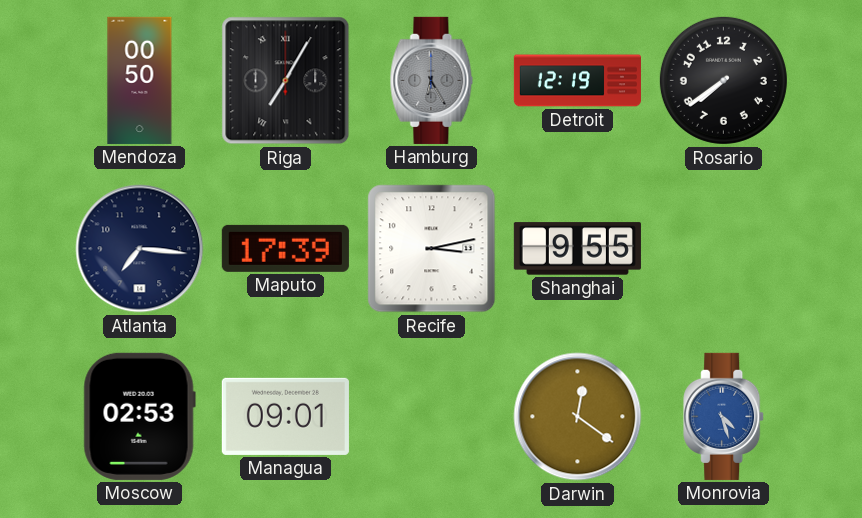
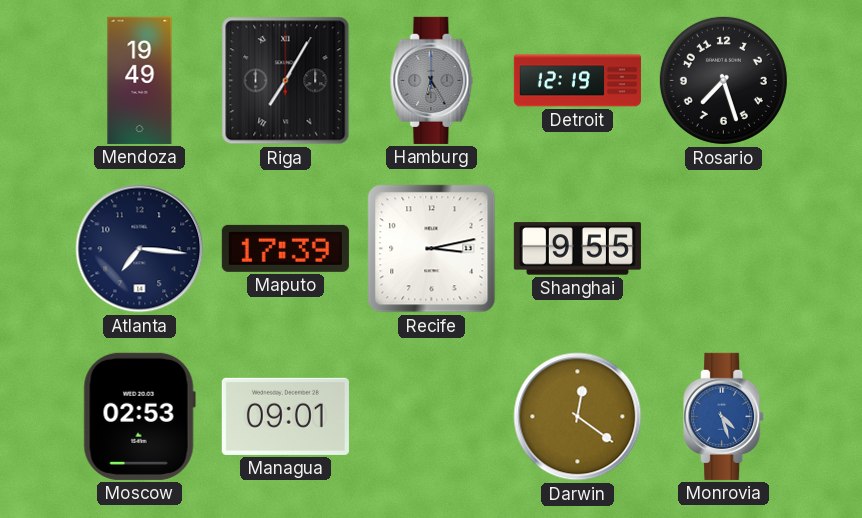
Mendoza: 00:50 -> 19:49 (140, 80)
Rosario: 7:39 -> 7:27 (723, 80)
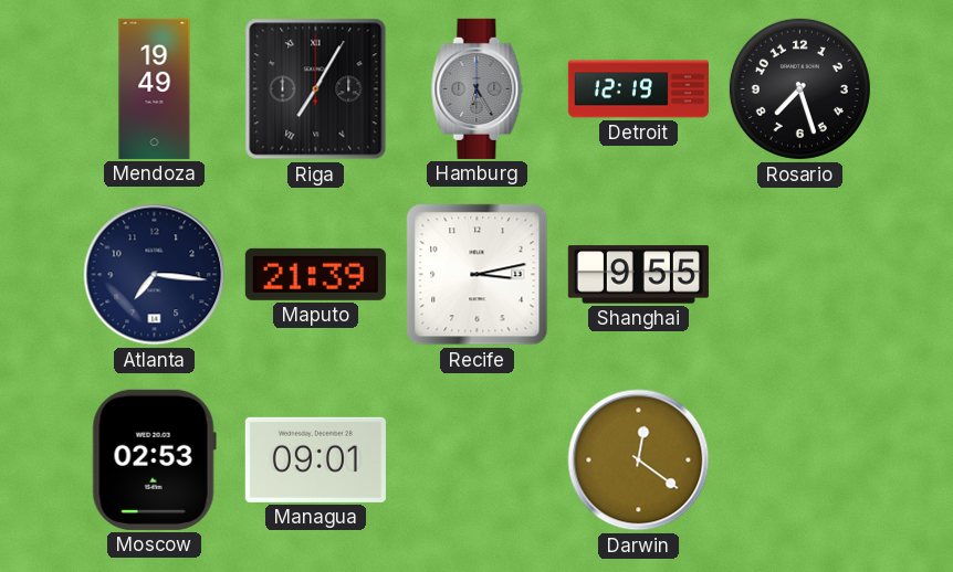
Maputo: 17:39 -> 21:39 (315, 274)
Monrovia: 4:27 -> none (724, 416)
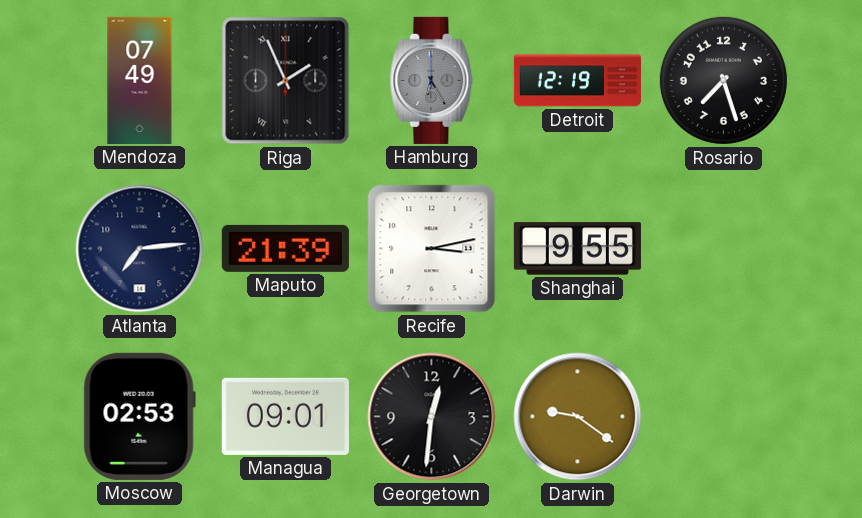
Mendoza: 19:49 -> 07:49 (140, 80)
Riga: 7:05 -> 1:56 (286, 81)
Atlanta: 7:16 -> 7:14 (140, 249)
Georgetown: none -> 12:31 (432, 417)
Darwin: 12:21 -> 9:21 (578, 417)
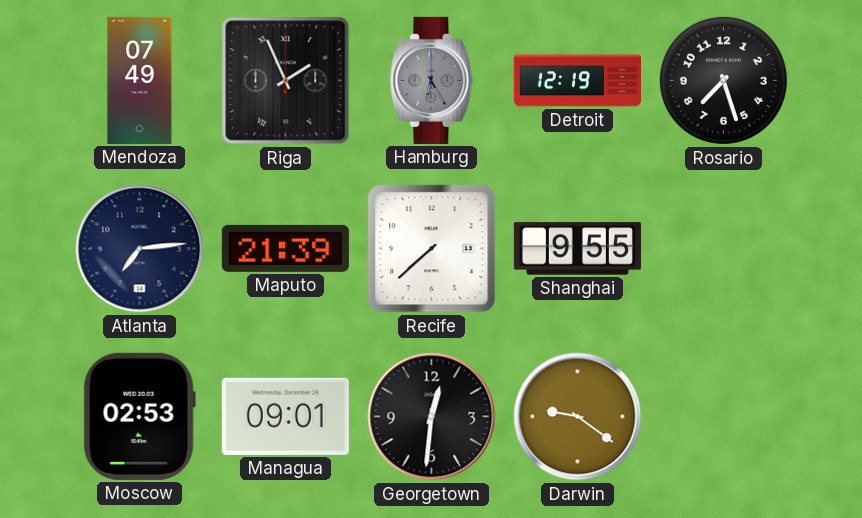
Recife: 3:13 -> 7:38 (432, 249)
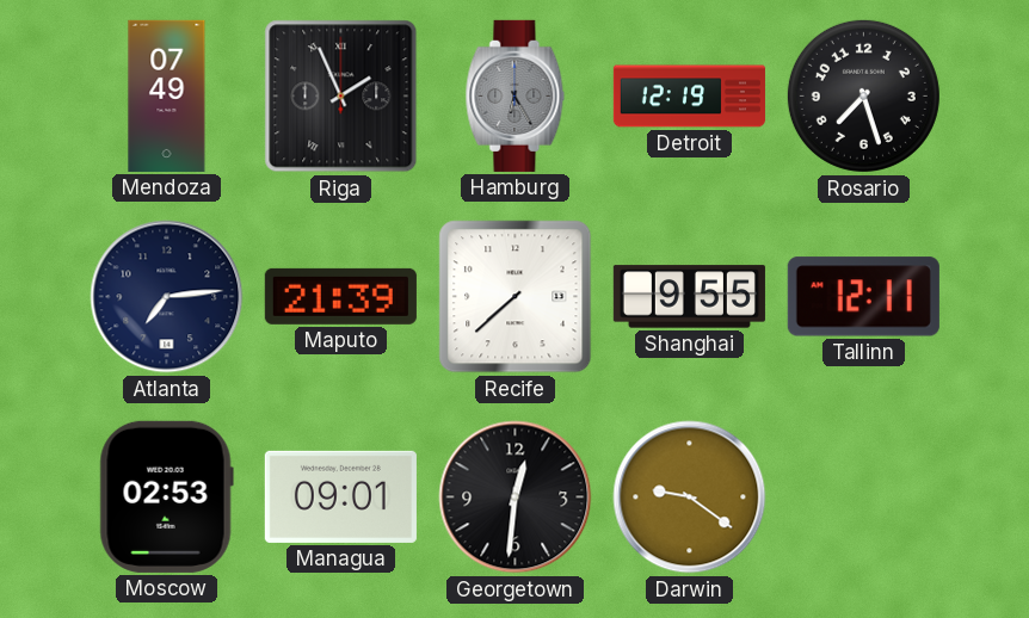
Tallinn: none -> 12:11 (863, 297)
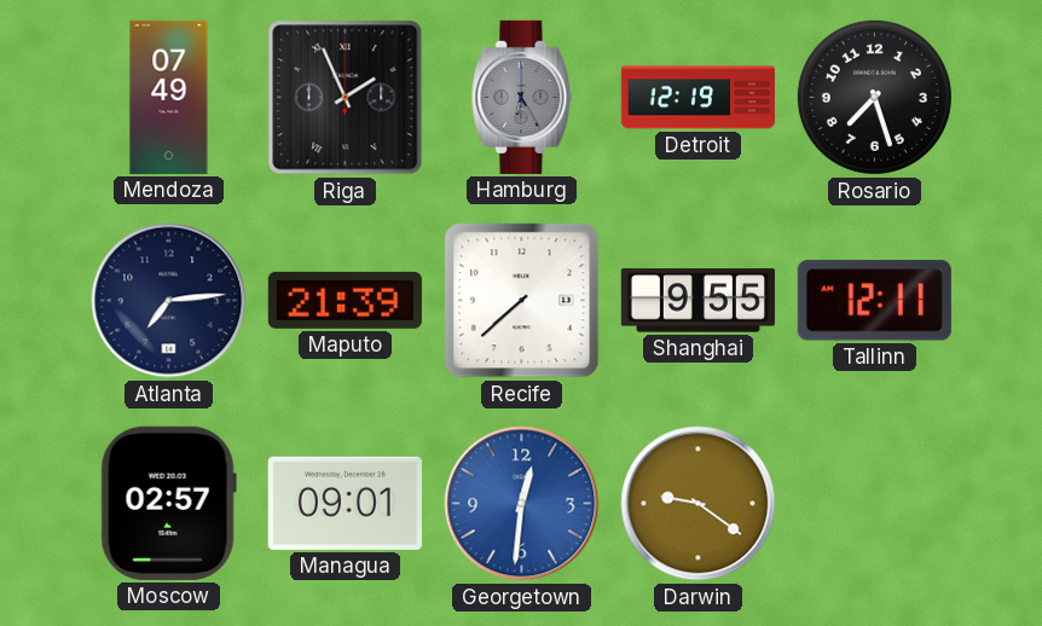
Moscow: 02:53 -> 02:57 (168, 503)
Georgetown dial: black -> blue (522, 504)
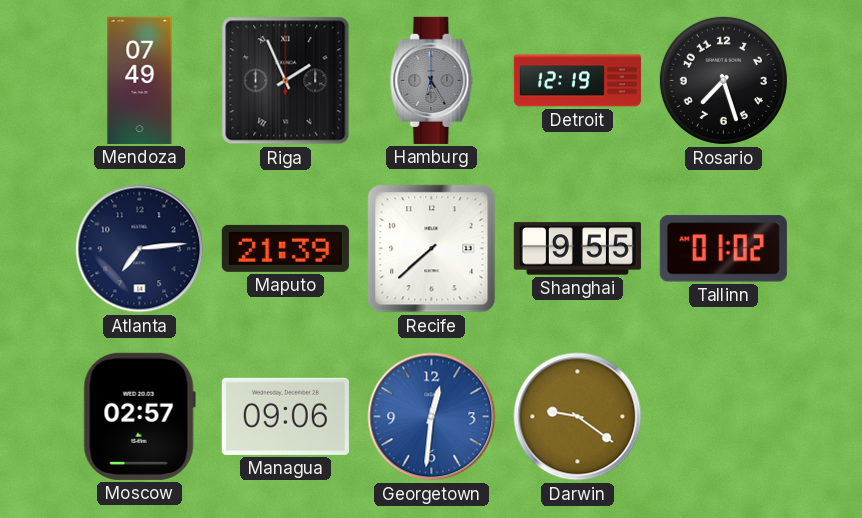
Tallinn: 12:11 -> 01:02 (723, 249)
Managua: 09:01 -> 09:06 (285, 416)
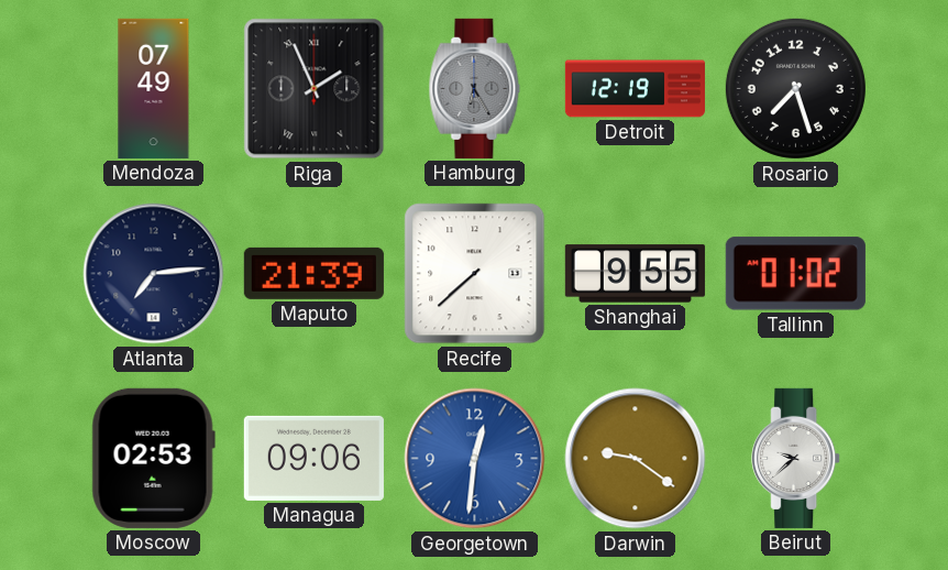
Moscow: 02:57 -> 02:53 (153, 458)
Beirut: none -> 9:38 (796, 458)
